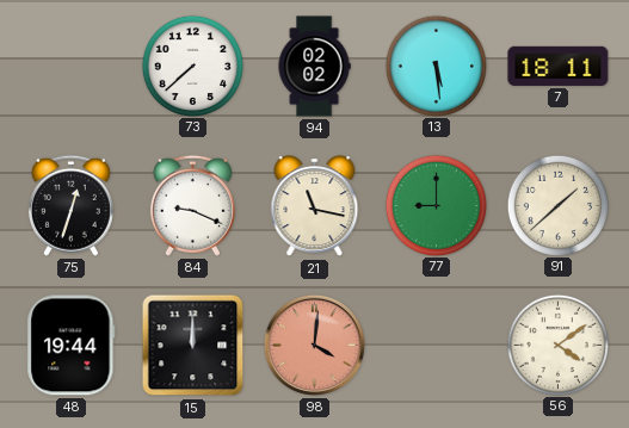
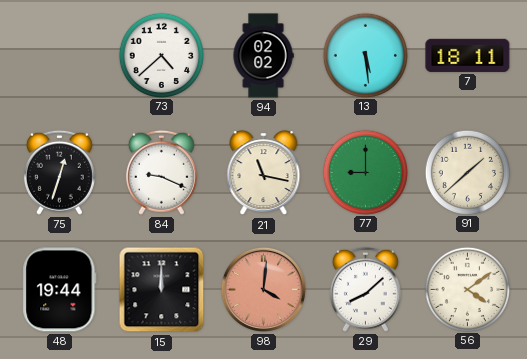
73: 7:38 -> 4:38 (161, 55)
29: none -> 8:08 (365, 289)
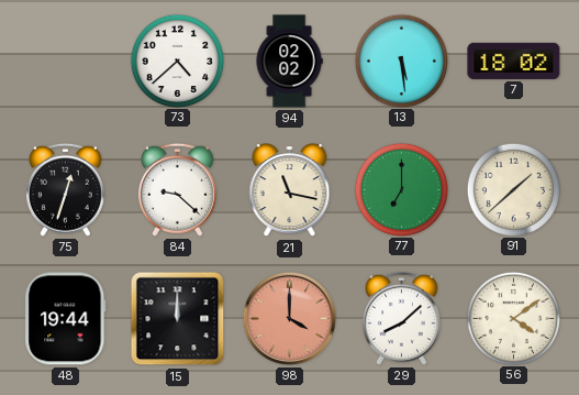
7: 18:11 -> 18:02 (514, 61)
84: 9:19 -> 9:22 (177, 189)
77: 9:00 -> 7:00 (401, 189)
98: 4:01 -> 4:00 (289, 318)
